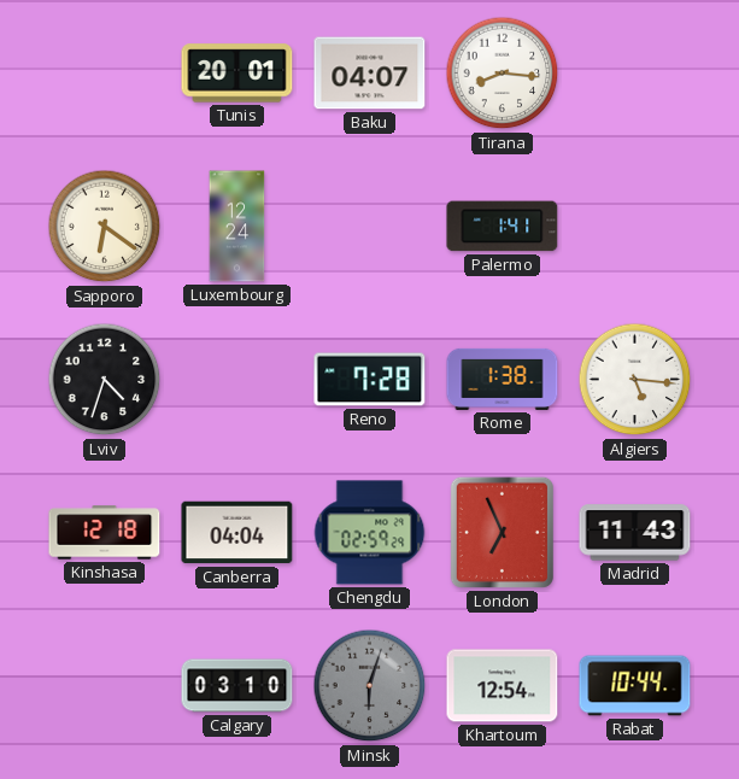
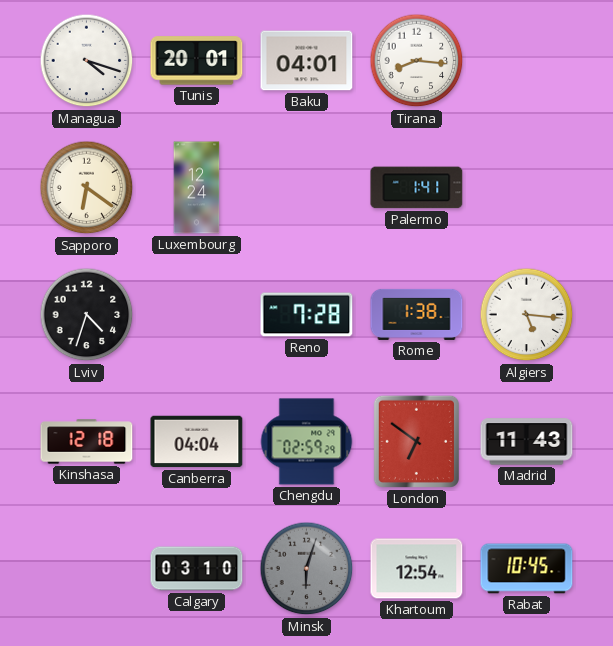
Managua: none -> 4:18 (87, 61)
Baku: 04:07 -> 04:01 (307, 61)
London: 6:56 -> 6:51 (416, 441)
Rabat: 10:44 -> 10:45 (527, 569)
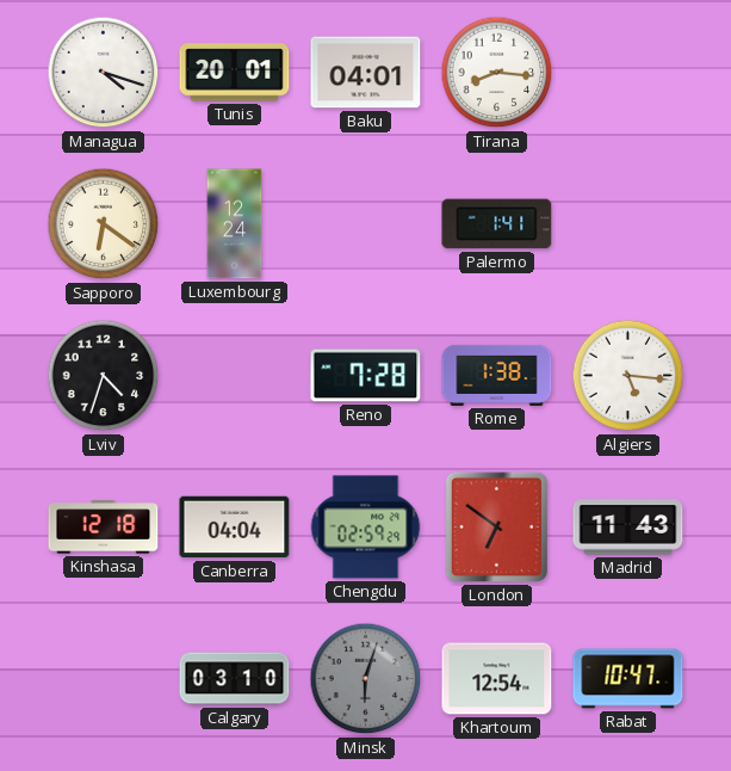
Rabat: 10:45 -> 10:47 (628, 679)
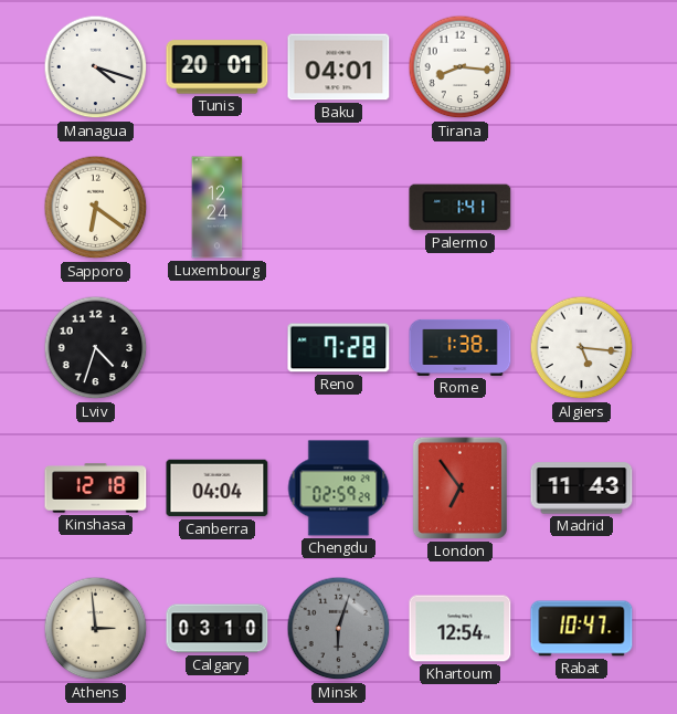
London: 6:51 -> 6:54 (459, 487)
Athens: none -> 2:59 (96, 629)
